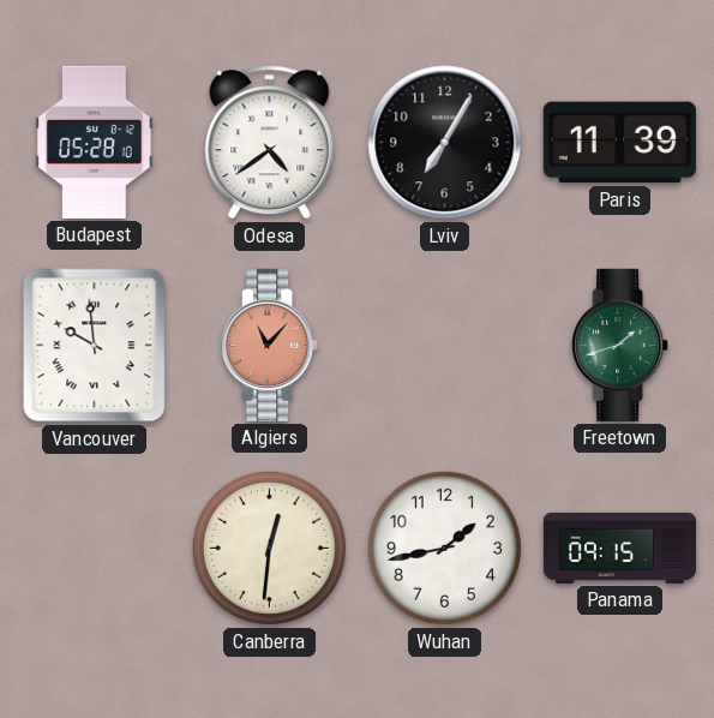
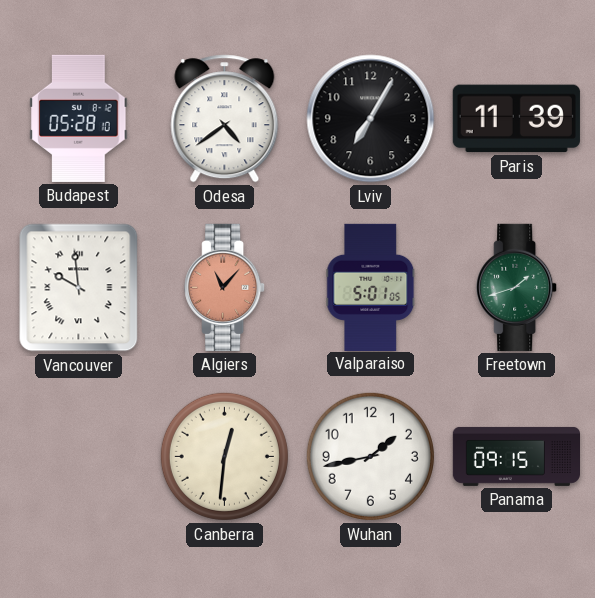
Valparaiso: none -> 5:01 (371, 287)
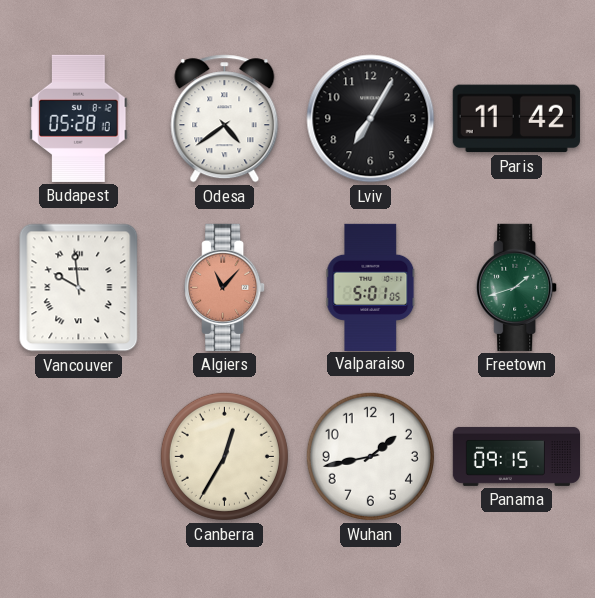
Paris: 11:39 -> 11:42 (516, 119)
Canberra: 12:31 -> 12:35 (224, 456)
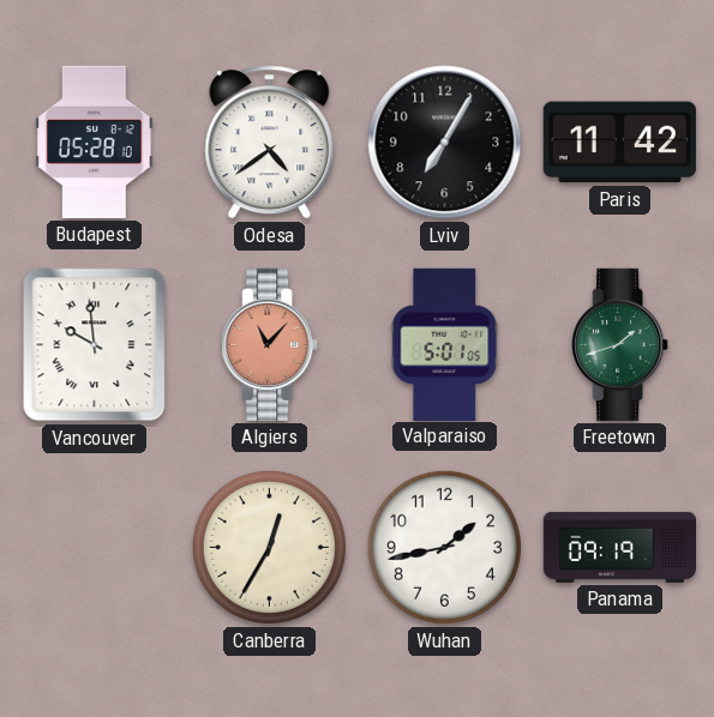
Panama: 09:15 -> 09:19 (619, 547)
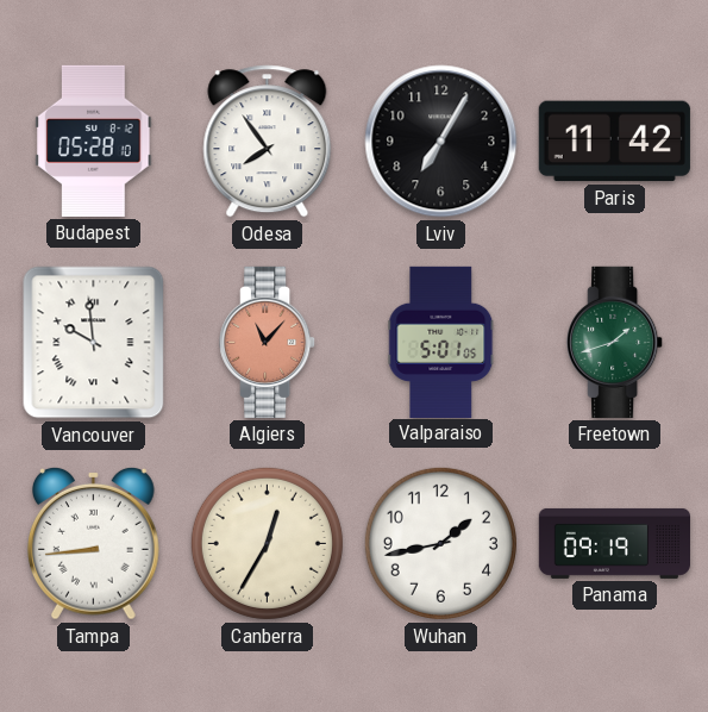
Odesa: 4:39 -> 7:54 (268, 142)
Tampa: none -> 8:44 (94, 543)
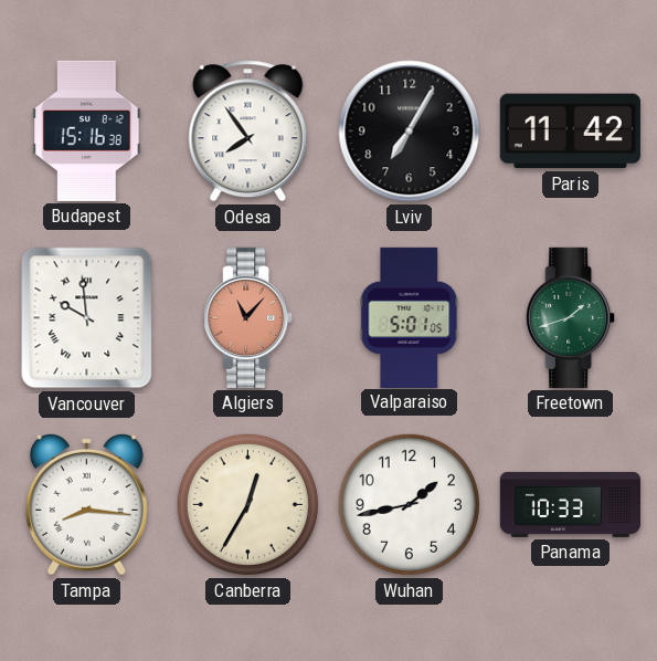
Budapest: 05:28 -> 15:16 (87, 130)
Tampa: 8:44 -> 8:16 (87, 504)
Panama: 09:19 -> 10:33 (570, 504)
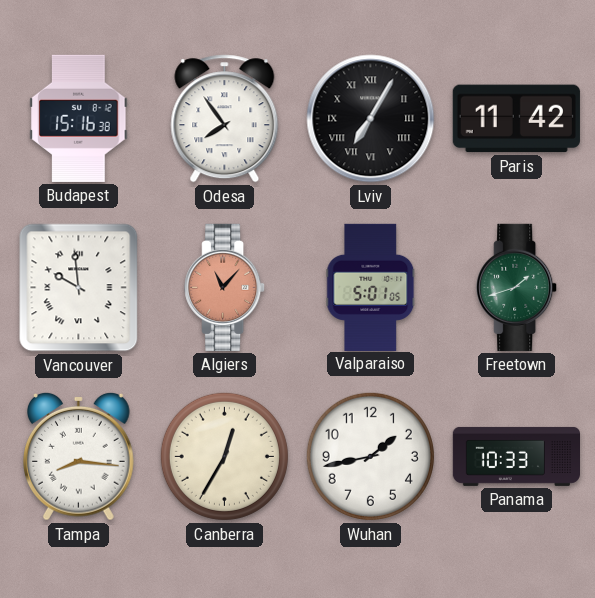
Lviv numerals: Arabic -> Roman (371, 119)
